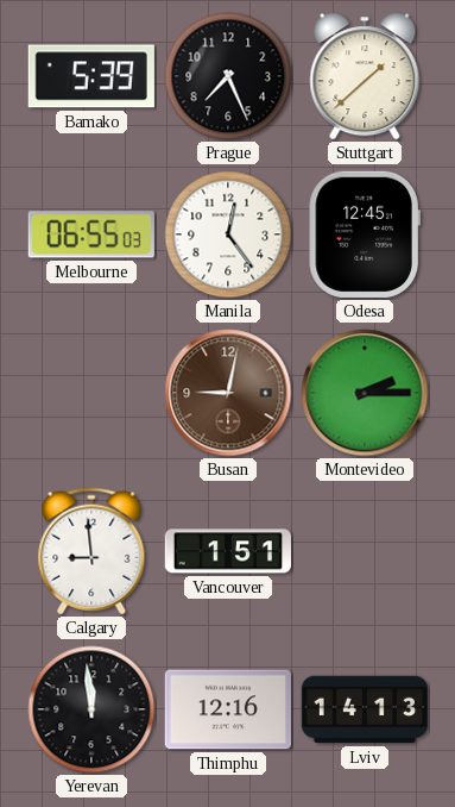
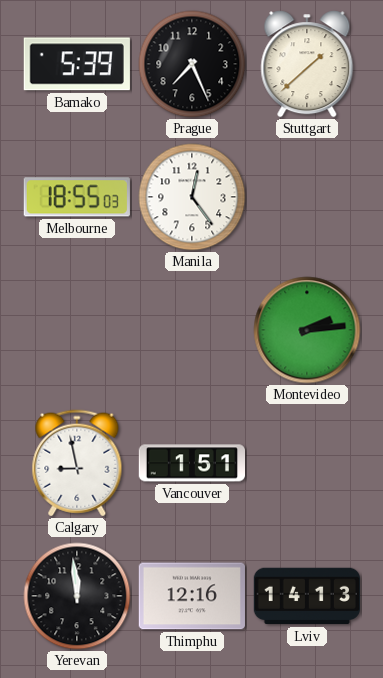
Melbourne: 06:55 -> 18:55 (77, 197)
Odesa: 12:45 -> none (365, 234)
Busan: 9:02 -> none (228, 393)
Montevideo: 2:15 -> 2:14 (307, 330)
Calgary: 8:59 -> 8:58 (77, 463)
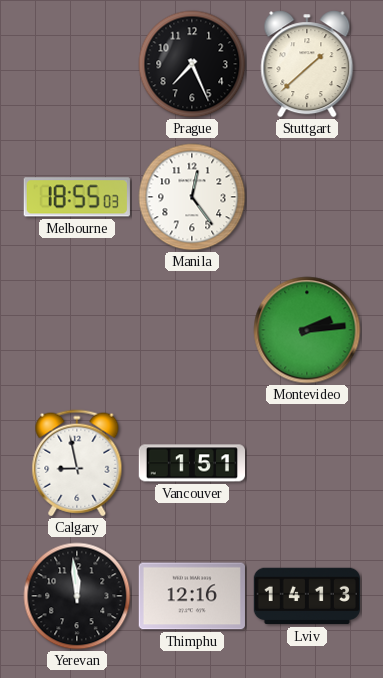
Bamako: 5:39 -> none (77, 64)
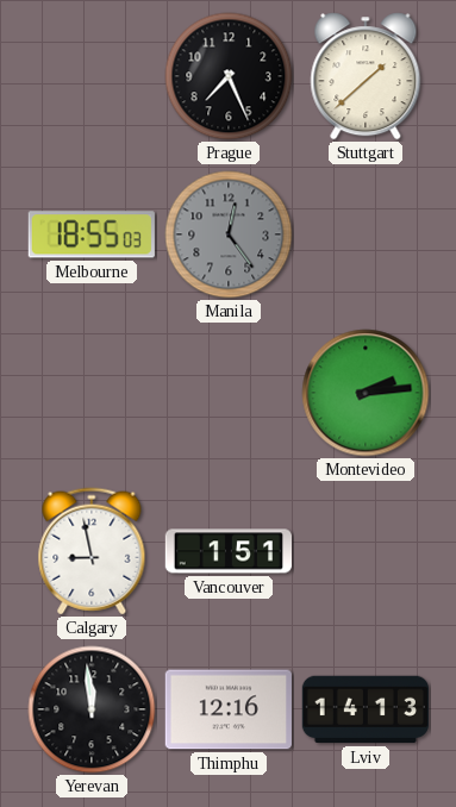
Manila dial: white -> grey (229, 234)
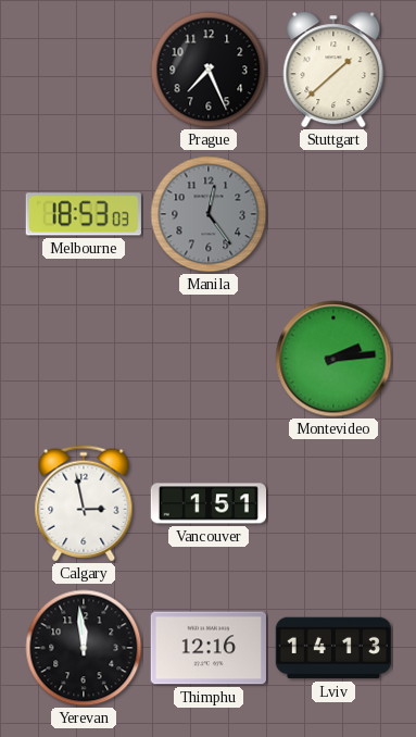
Melbourne: 18:55 -> 18:53 (84, 214)
Calgary: 8:58 -> 2:58 (84, 503)
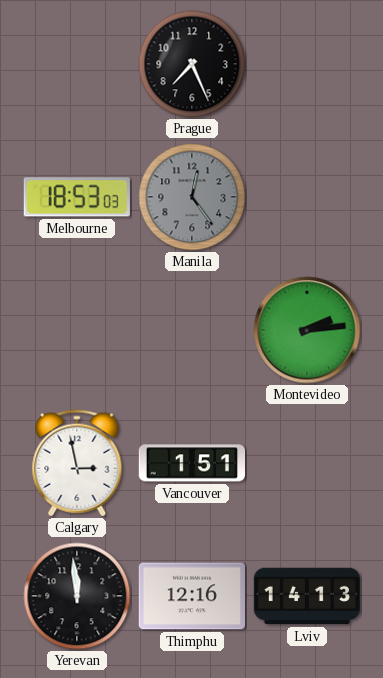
Stuttgart: 1:38 -> none (333, 70)
